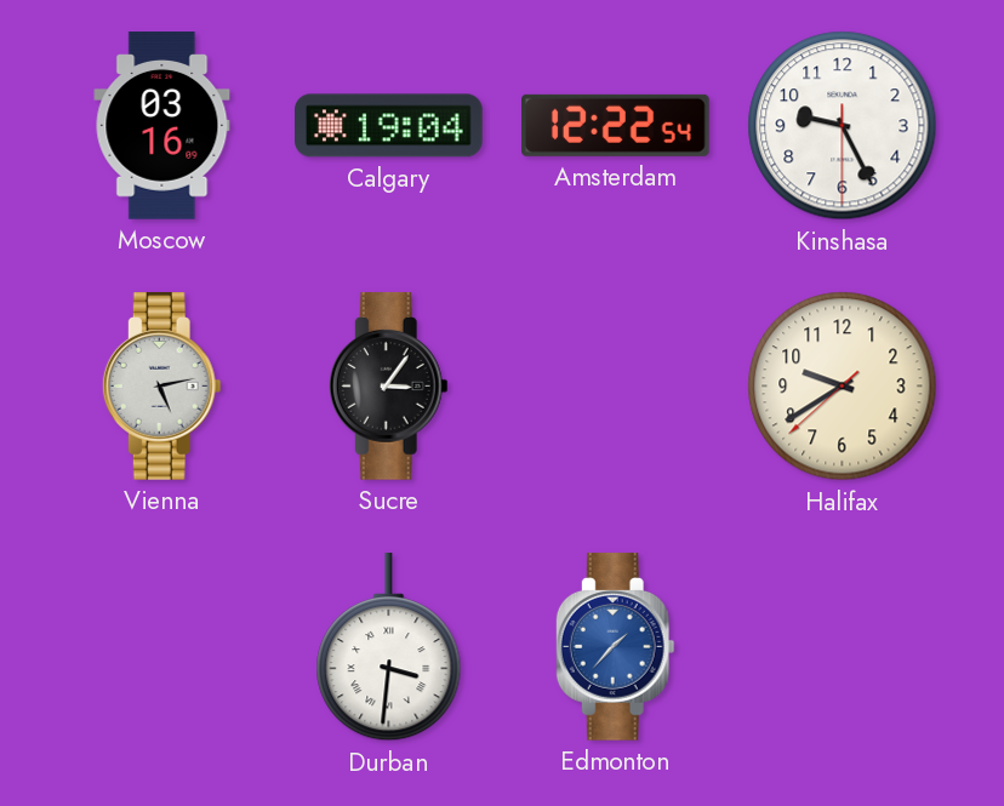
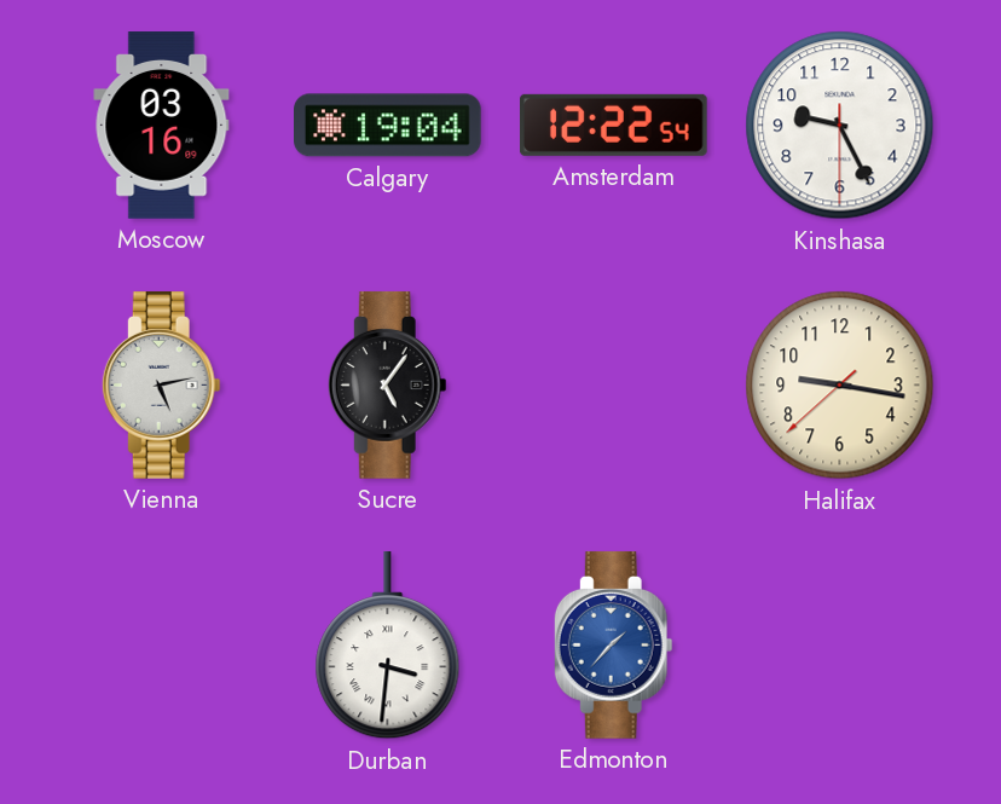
Sucre: 3:06 -> 5:06 (387, 386)
Halifax: 9:39 -> 9:16 (840, 386)
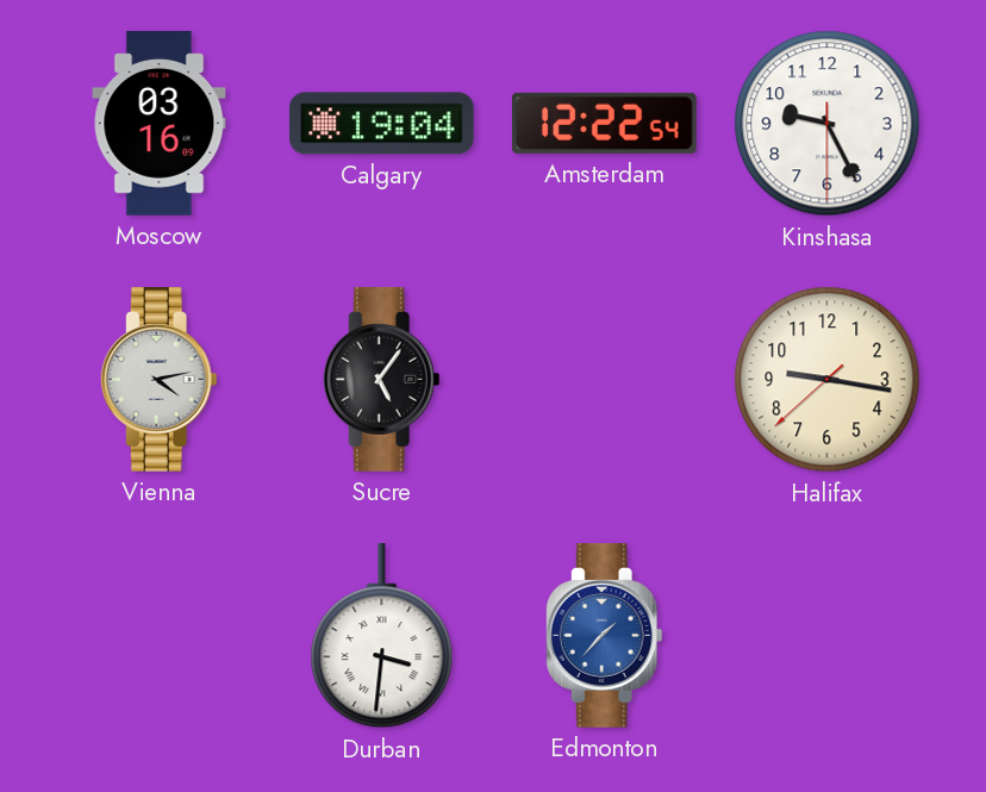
Vienna: 5:13 -> 4:13 (158, 380)
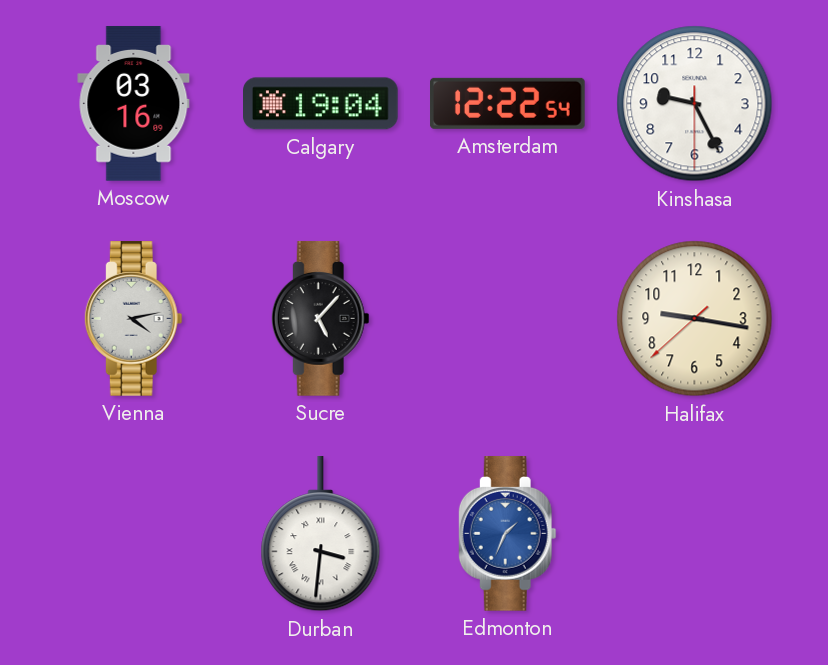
Sucre: 5:06 -> 5:07 (320, 319)
Edmonton: 1:37 -> 1:34 (507, 534)
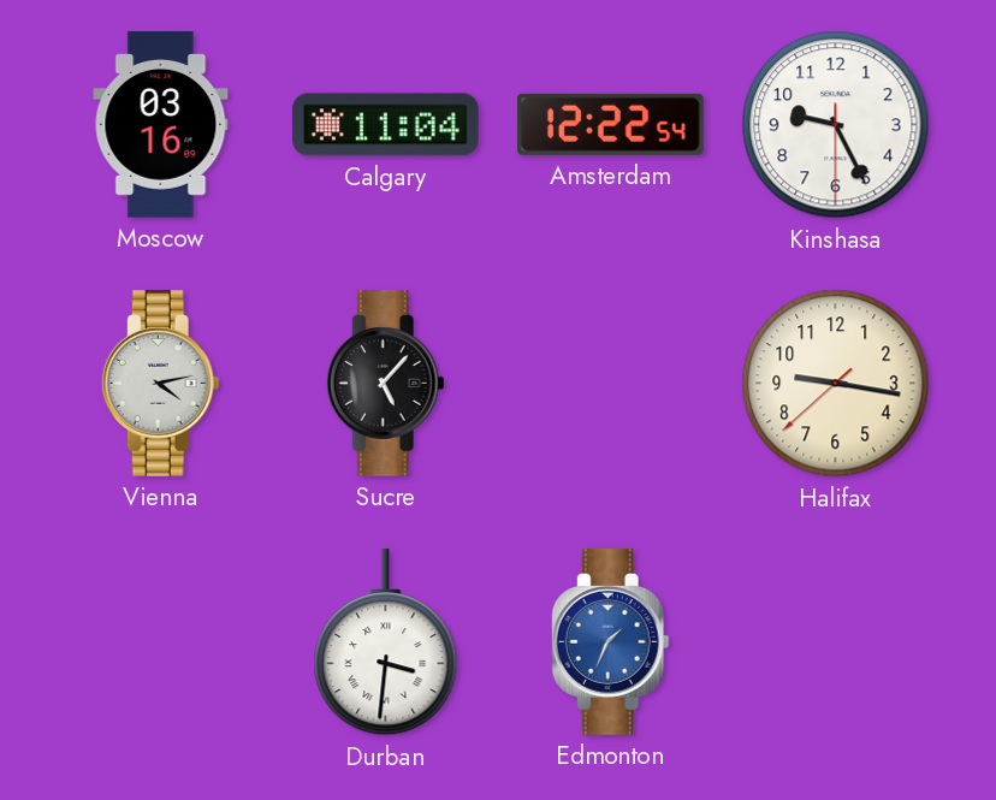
Calgary: 19:04 -> 11:04 (386, 125)
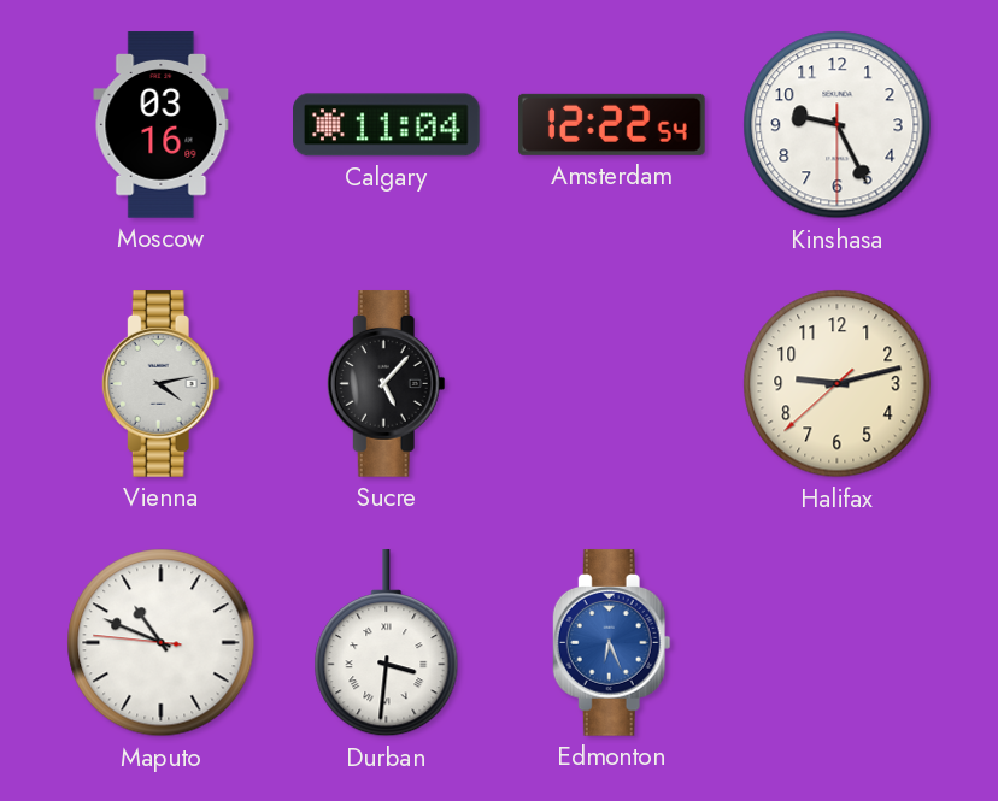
Halifax: 9:16 -> 9:12 (838, 384)
Maputo: none -> 10:48 (162, 643)
Edmonton: 1:34 -> 6:26 (611, 643)
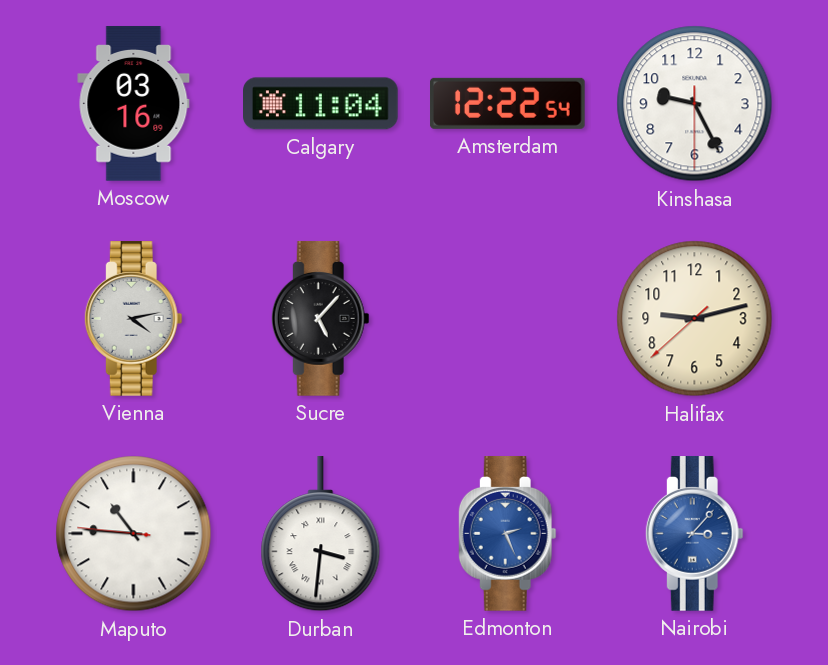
Maputo: 10:48 -> 10:45 (134, 534)
Edmonton: 6:26 -> 2:26 (507, 534)
Nairobi: none -> 3:07 (694, 534)
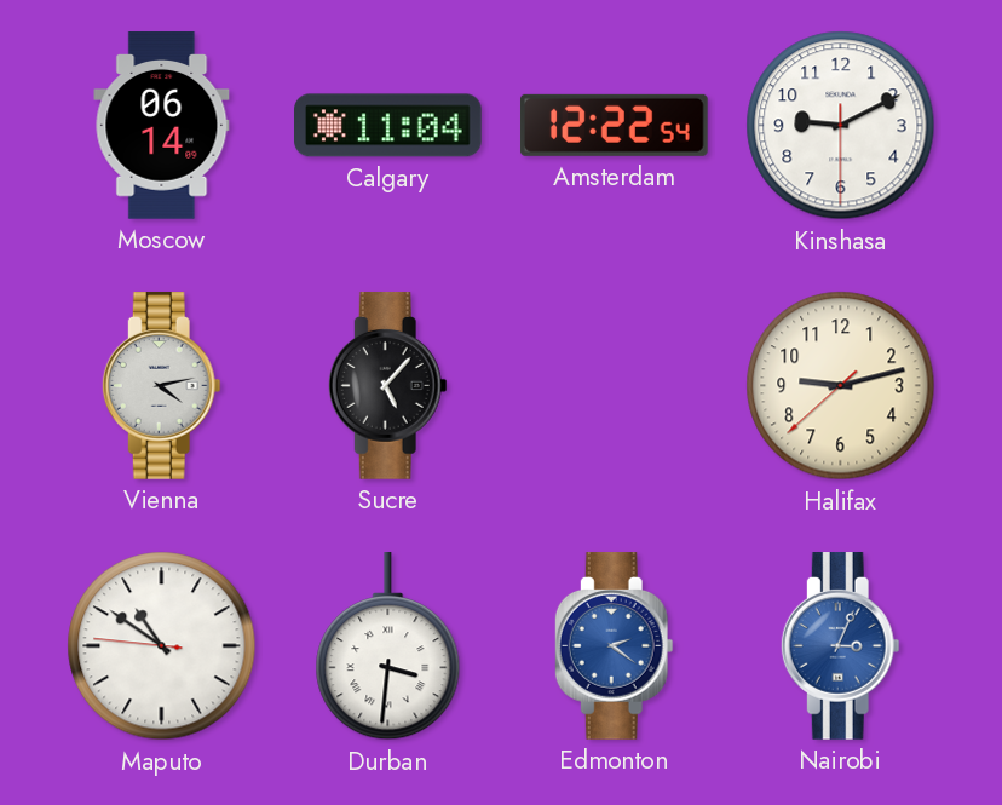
Moscow: 03:16 -> 06:14 (162, 126)
Kinshasa: 9:25 -> 9:10 (841, 126)
Maputo: 10:45 -> 10:50 (162, 646)
Edmonton: 2:26 -> 2:21 (614, 646)
Nairobi: 3:07 -> 3:04 (840, 646)
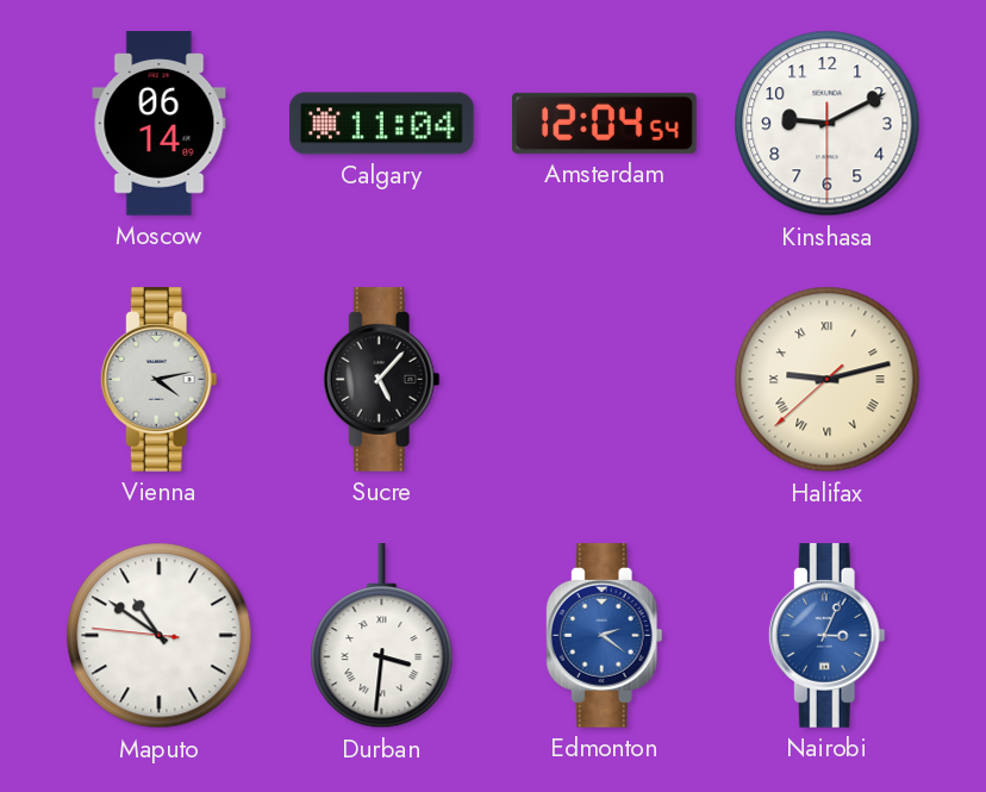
Amsterdam: 12:22 -> 12:04 (605, 123)
Halifax numerals: Arabic -> Roman (828, 380)
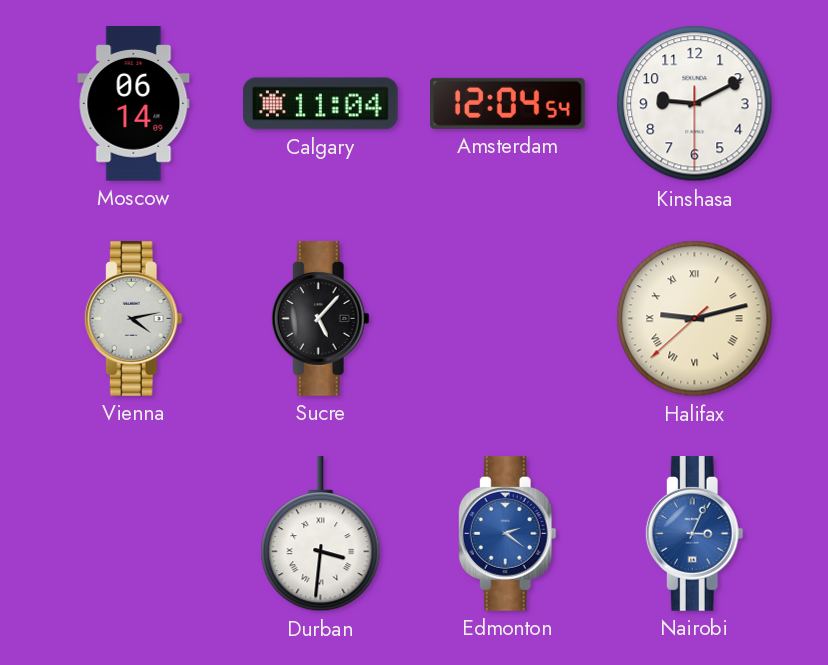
Maputo: 10:50 -> none (160, 636)
